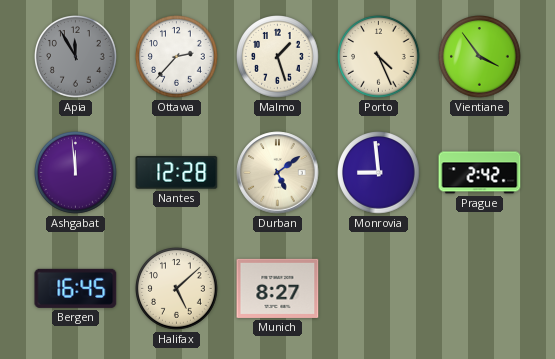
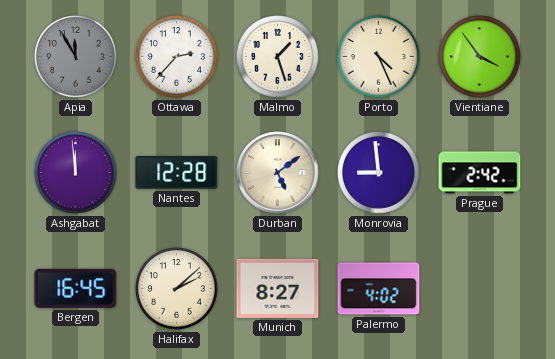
Halifax: 5:08 -> 2:08 (177, 289)
Palermo: none -> 4:02 (379, 289)
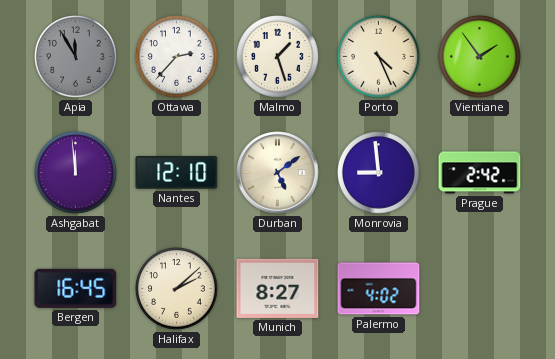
Vientiane: 3:54 -> 1:54 (480, 57)
Nantes: 12:28 -> 12:10 (177, 173)
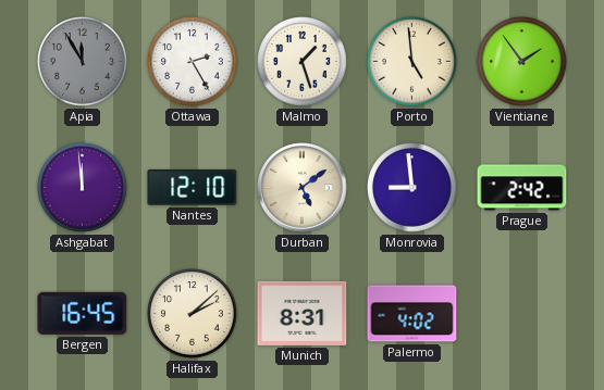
Ottawa: 2:37 -> 2:25 (193, 62)
Porto: 4:26 -> 4:59 (412, 62)
Munich: 8:27 -> 8:31 (303, 313)
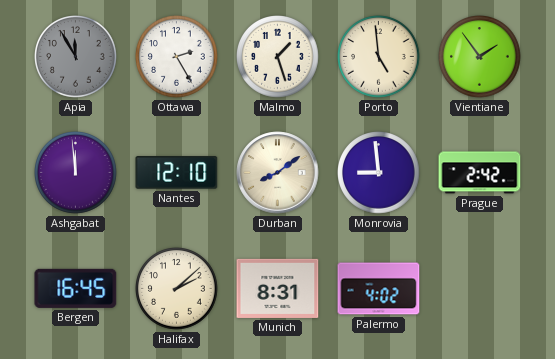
Durban: 5:09 -> 8:09 (278, 173)
